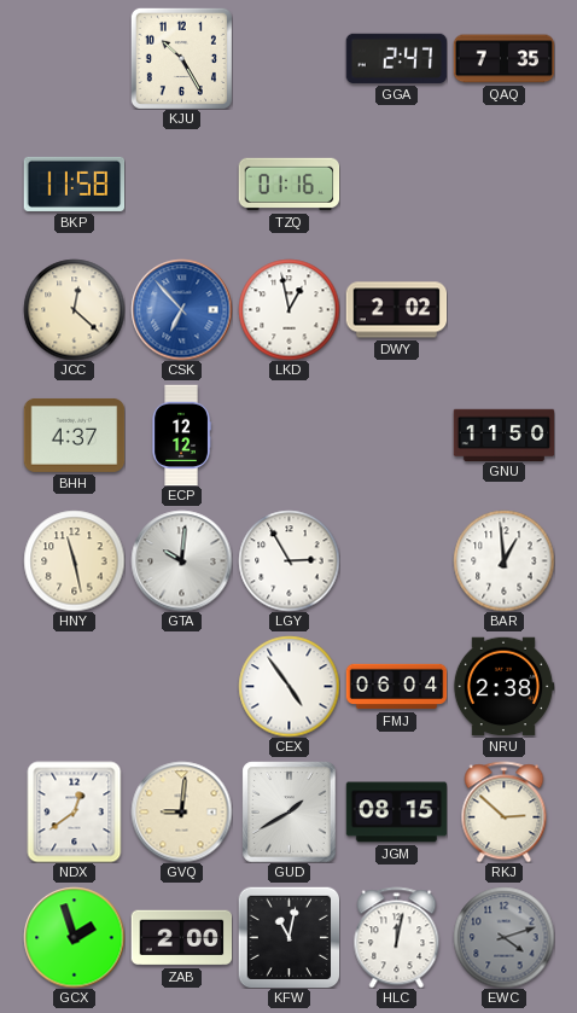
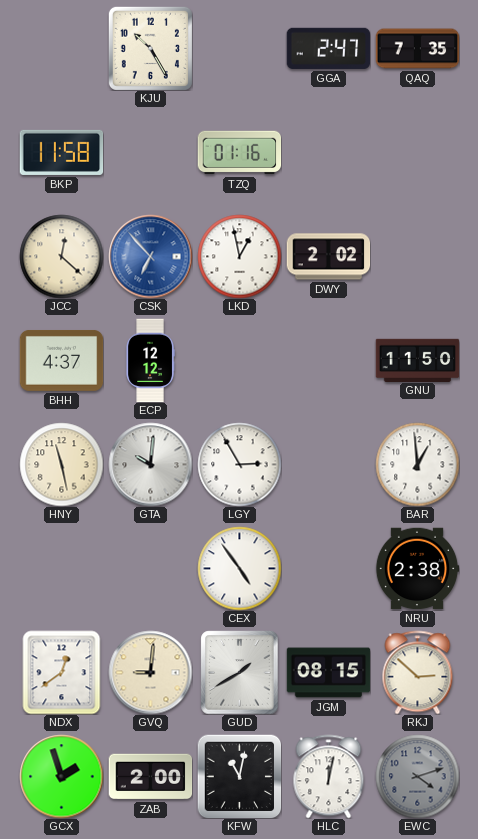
FMJ: 06:04 -> none (396, 687)
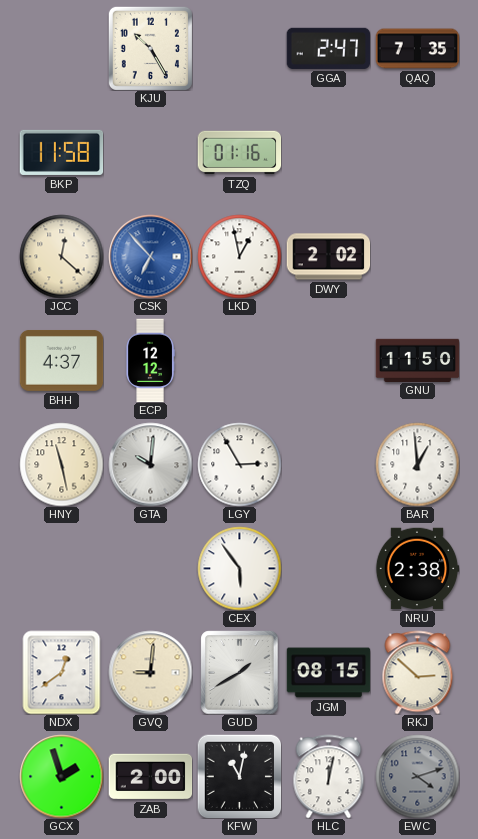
CEX: 4:54 -> 5:54 (239, 568)
